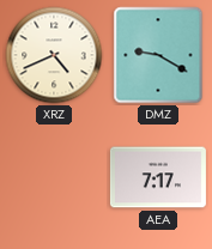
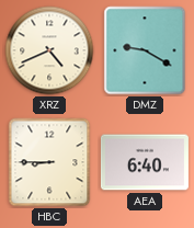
HBC: none -> 8:45 (49, 162)
AEA: 7:17 -> 6:40 (145, 162)
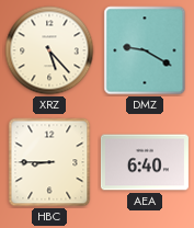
XRZ: 4:41 -> 5:23 (49, 50)
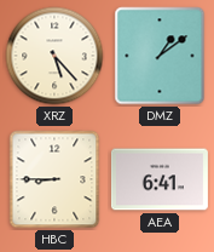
DMZ: 9:20 -> 1:09 (160, 56)
AEA: 6:40 -> 6:41 (160, 179)
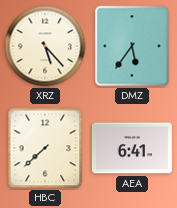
DMZ: 1:09 -> 5:36 (132, 46)
HBC: 8:45 -> 7:38 (45, 148)
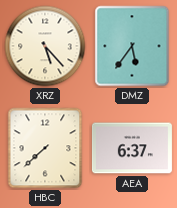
AEA: 6:41 -> 6:37 (132, 148)
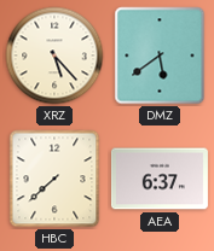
DMZ: 5:36 -> 5:39 (160, 56)
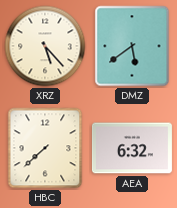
AEA: 6:37 -> 6:32 (132, 148)
